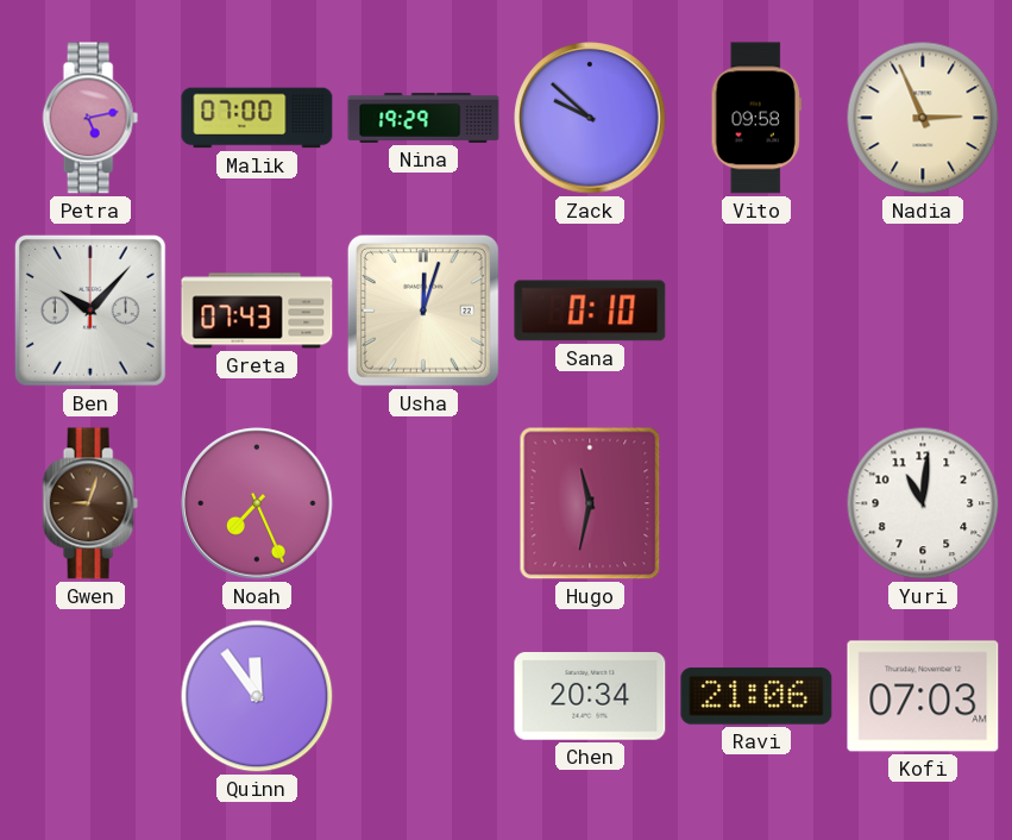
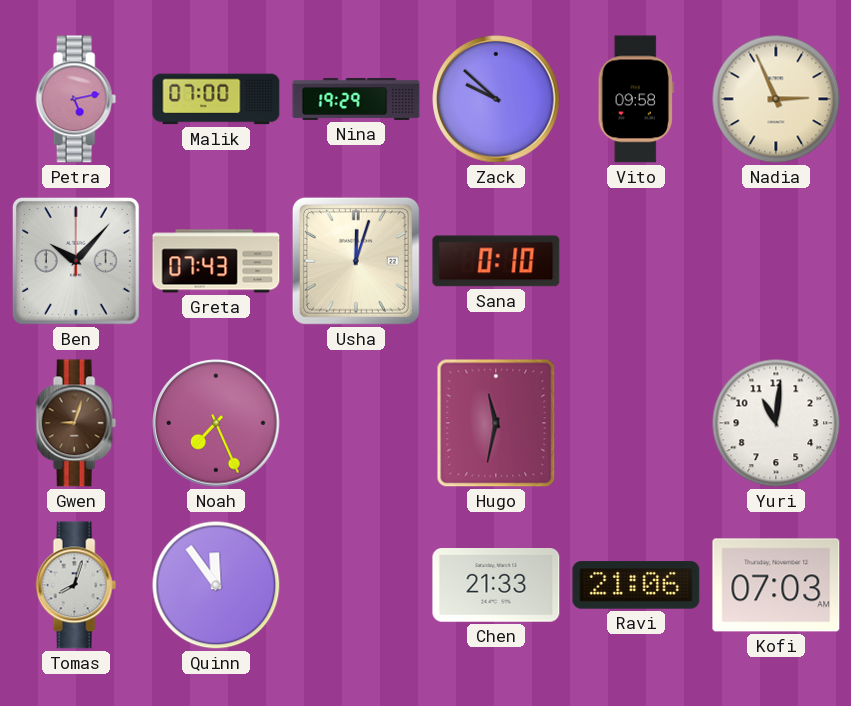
Tomas: none -> 8:03 (76, 585)
Chen: 20:34 -> 21:33 (496, 586)
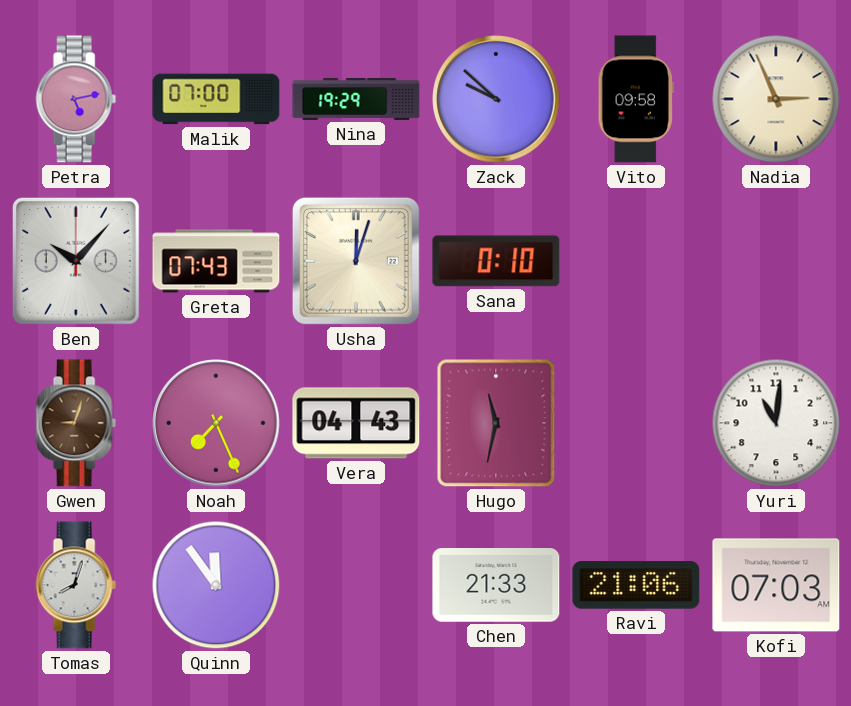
Vera: none -> 04:43 (356, 423)
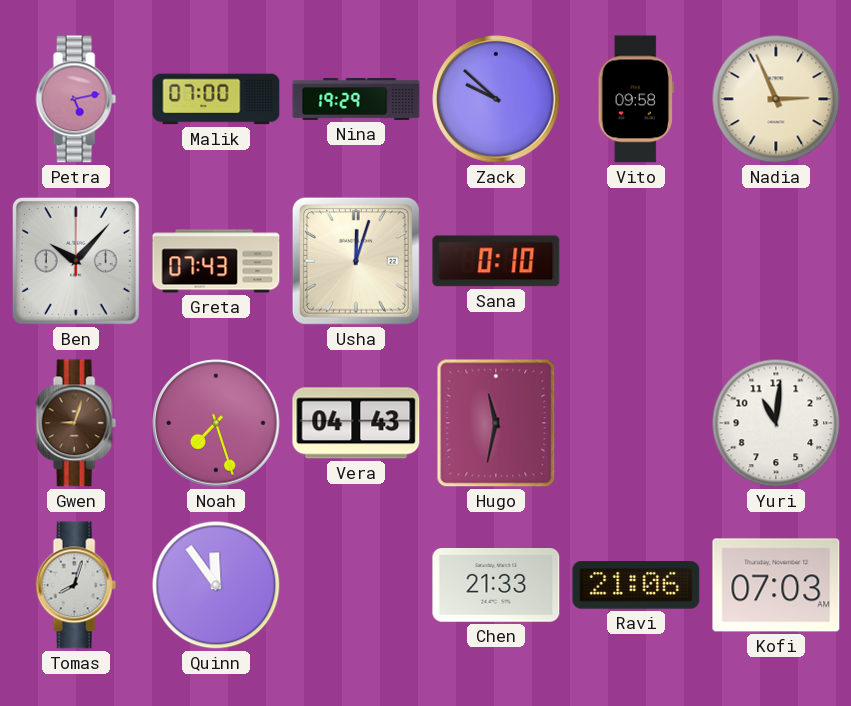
Noah: 7:26 -> 7:27 (216, 423)
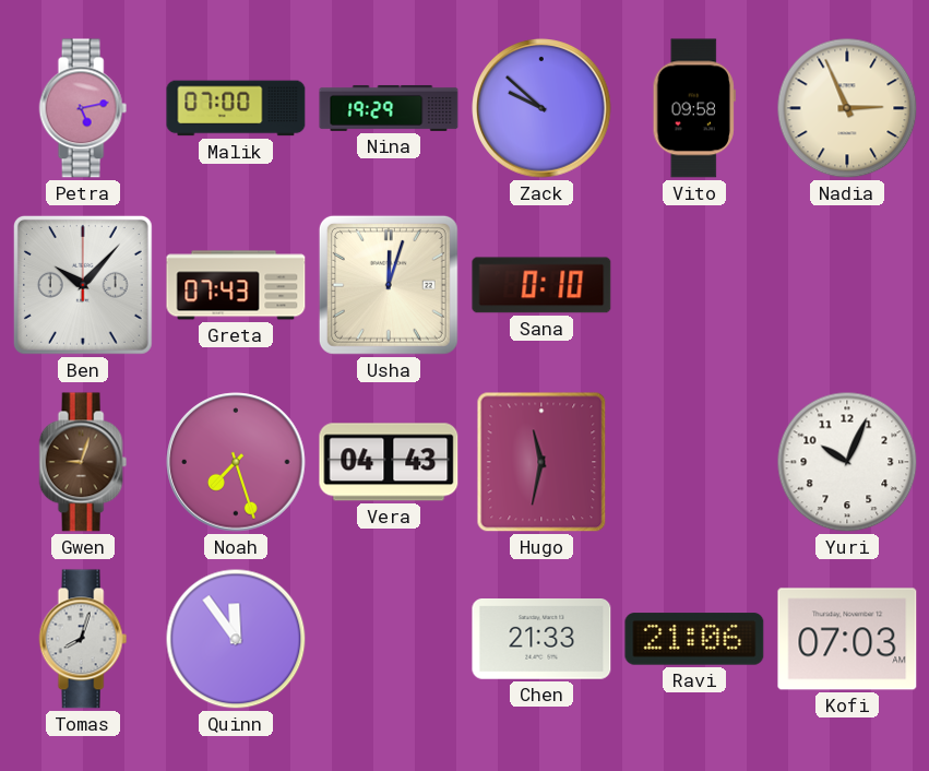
Yuri: 11:01 -> 10:04 (847, 462)
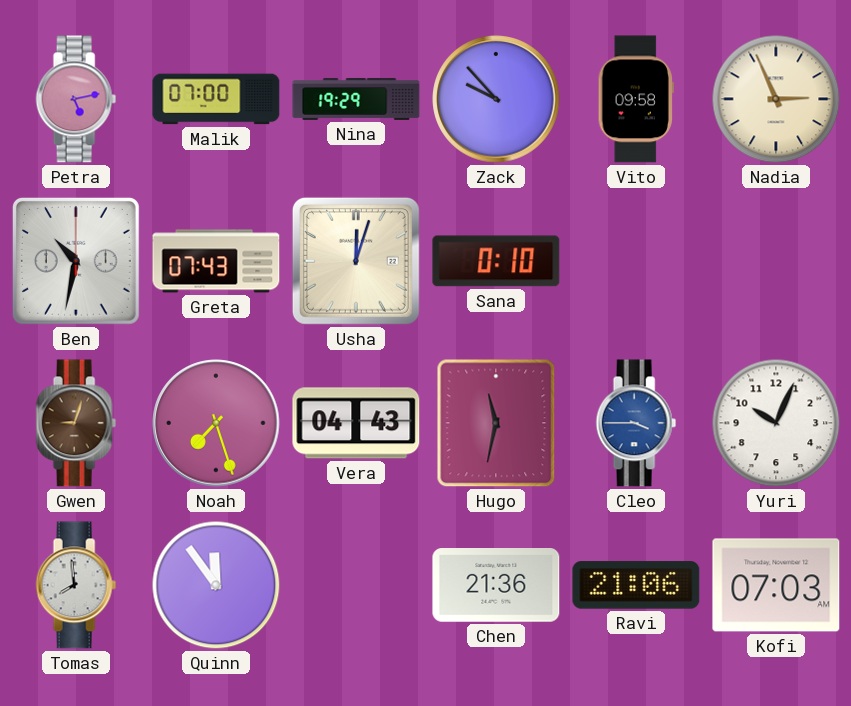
Zack: 9:52 -> 9:53 (496, 99)
Ben: 10:07 -> 10:32 (76, 261)
Cleo: none -> 3:45 (636, 423)
Tomas: 8:03 -> 7:59 (76, 585)
Chen: 21:33 -> 21:36 (496, 586)
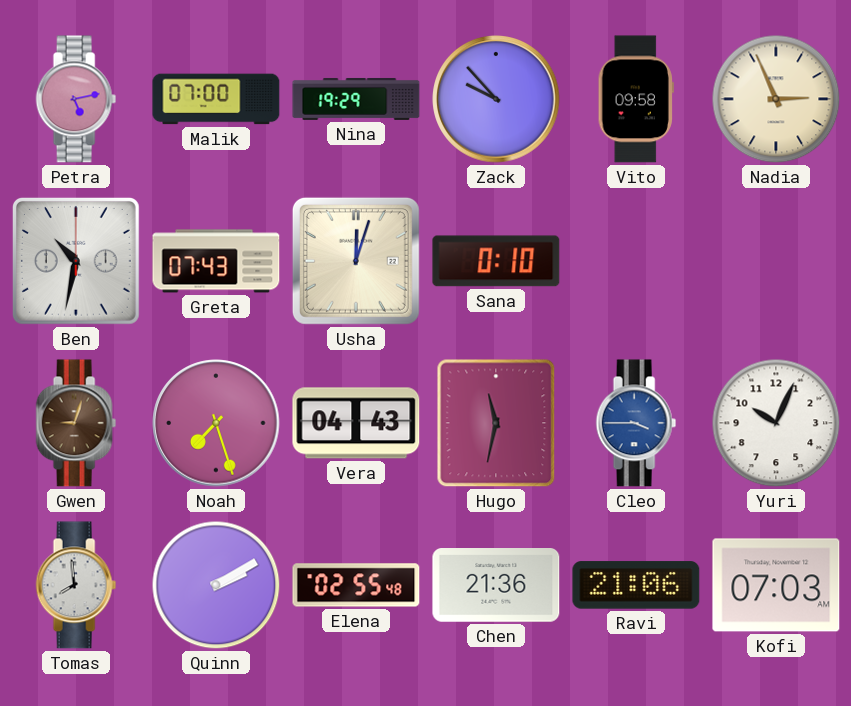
Quinn: 11:54 -> 2:10 (216, 585)
Elena: none -> 02:55 (356, 585)
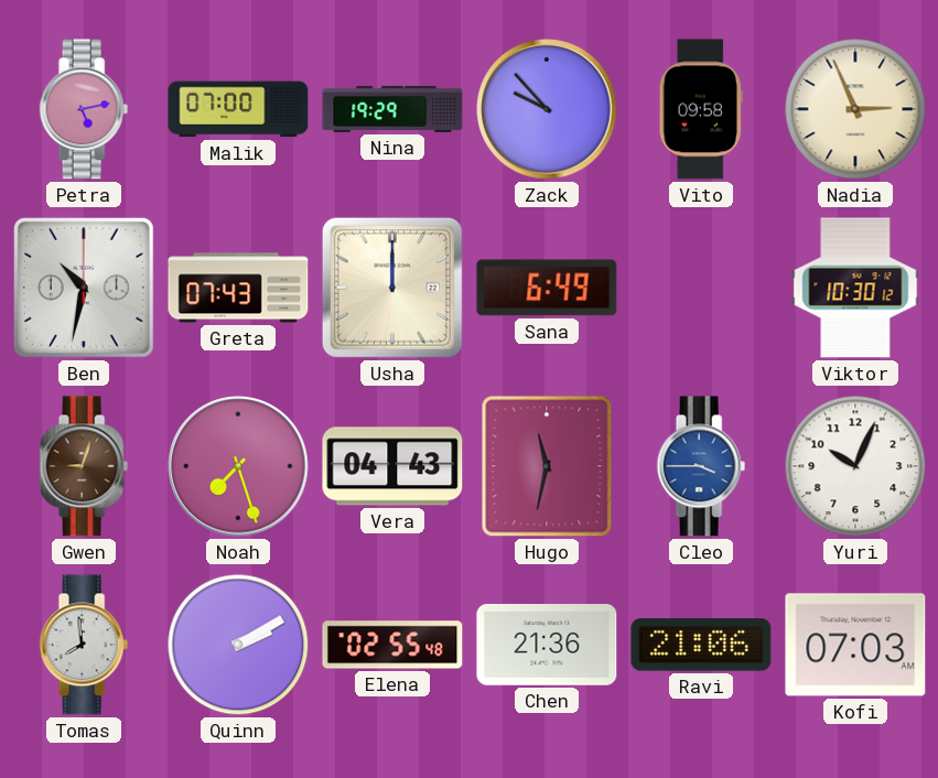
Usha: 12:03 -> 12:00 (392, 288)
Sana: 0:10 -> 6:49 (547, 288)
Viktor: none -> 10:30 (855, 288)
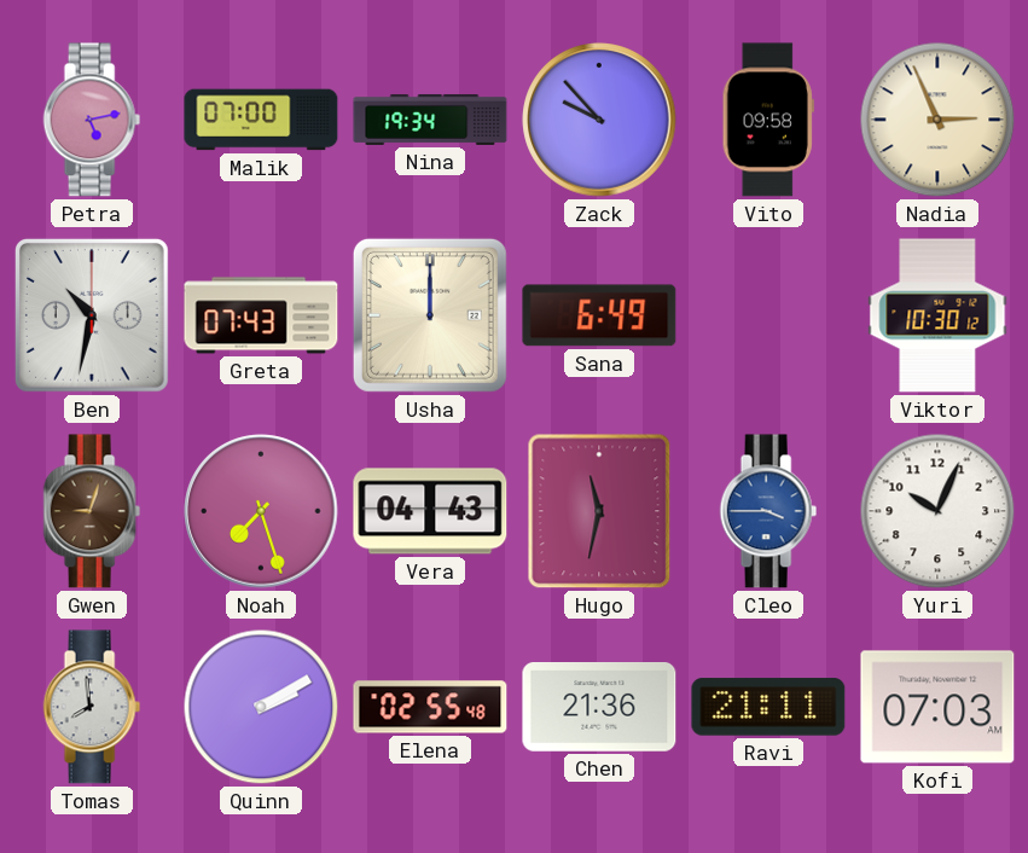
Nina: 19:29 -> 19:34 (430, 120)
Ravi: 21:06 -> 21:11 (768, 707)
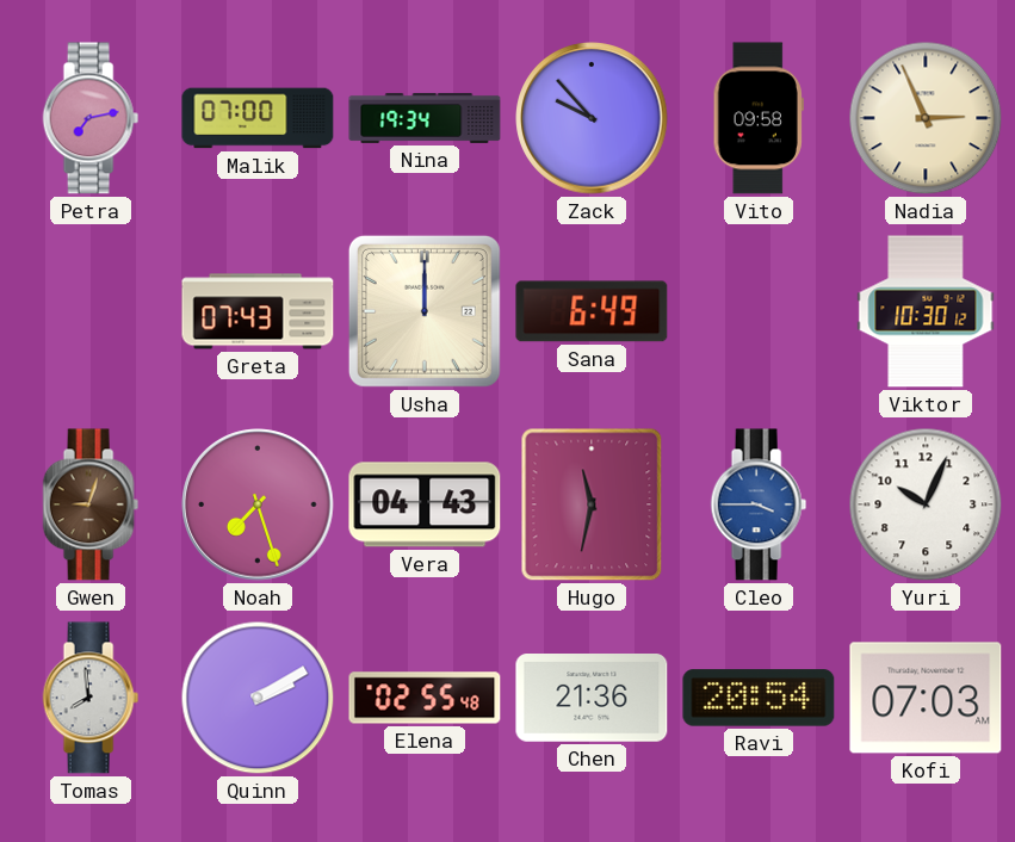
Petra: 5:13 -> 7:13 (91, 118)
Ben: 10:32 -> none (92, 315)
Ravi: 21:11 -> 20:54 (759, 698)
